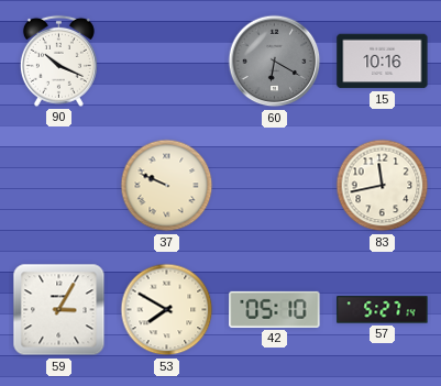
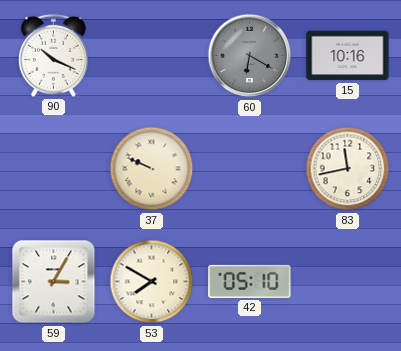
57: 5:27 -> none (383, 310)
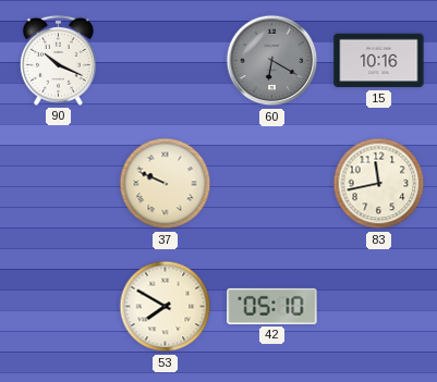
59: 3:05 -> none (54, 282)
